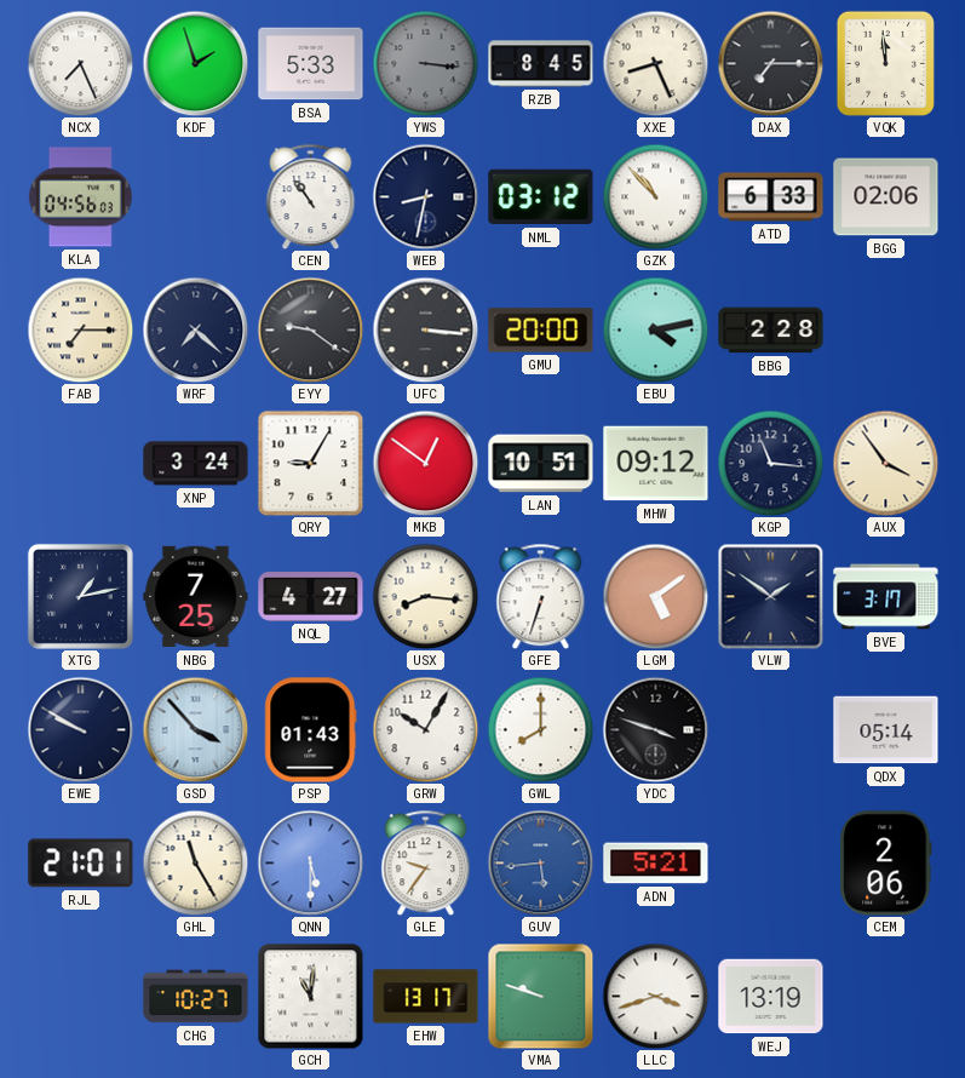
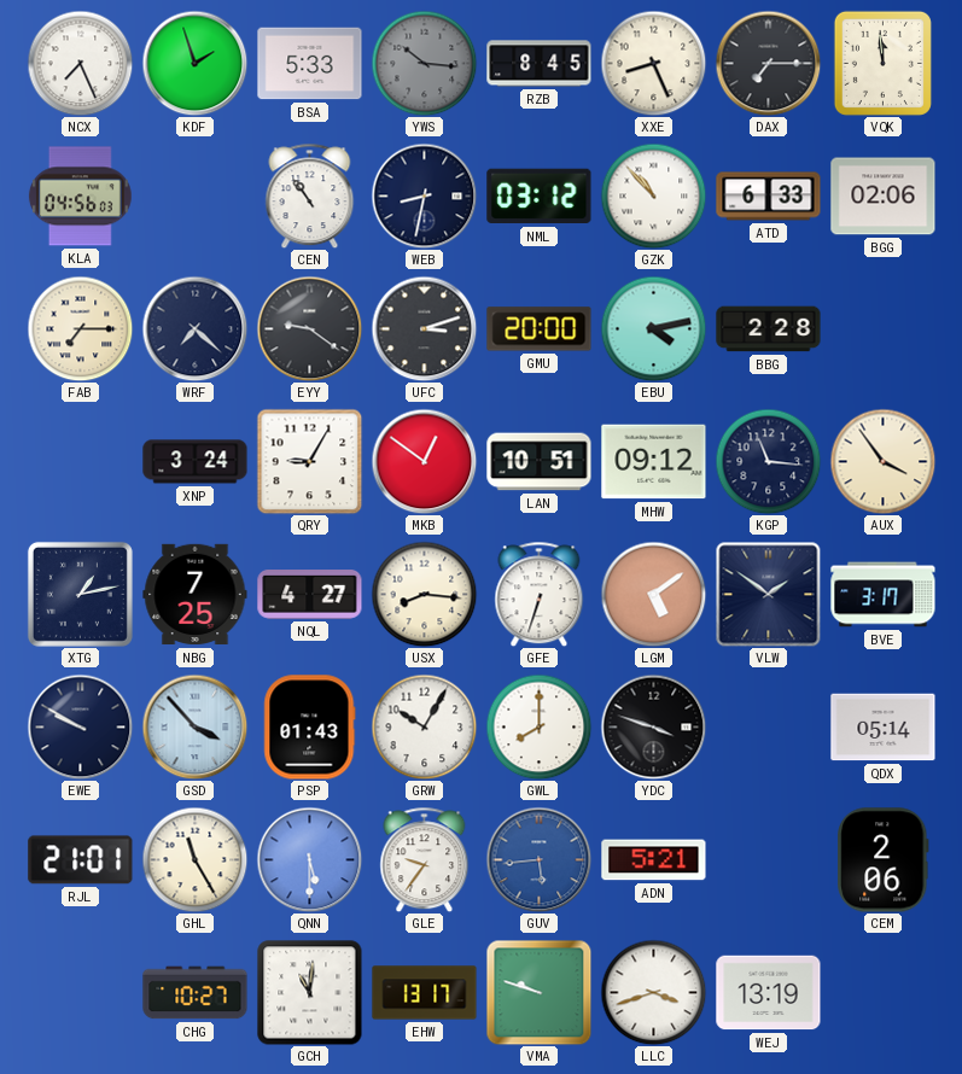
YWS: 3:16 -> 10:16 (424, 63)
UFC: 3:16 -> 3:12 (424, 328)
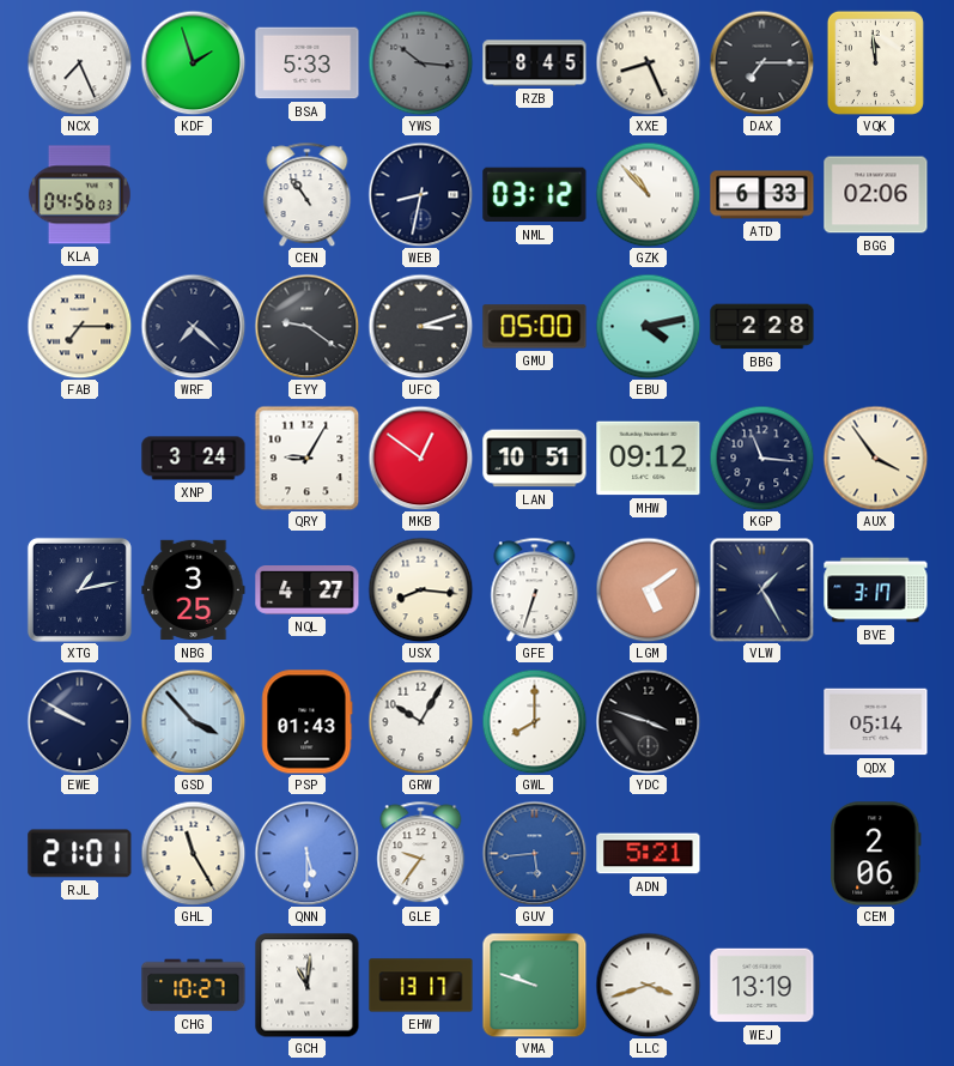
GMU: 20:00 -> 05:00 (535, 327)
NBG: 7:25 -> 3:25 (194, 590)
VLW: 1:51 -> 1:25 (761, 589)
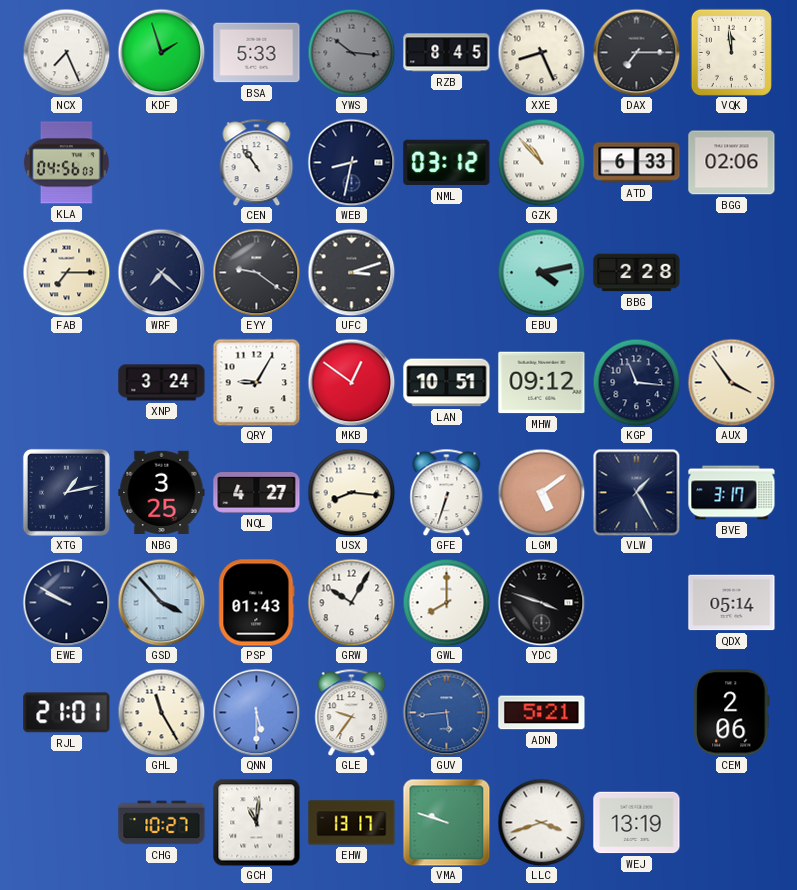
GMU: 05:00 -> none (535, 327)
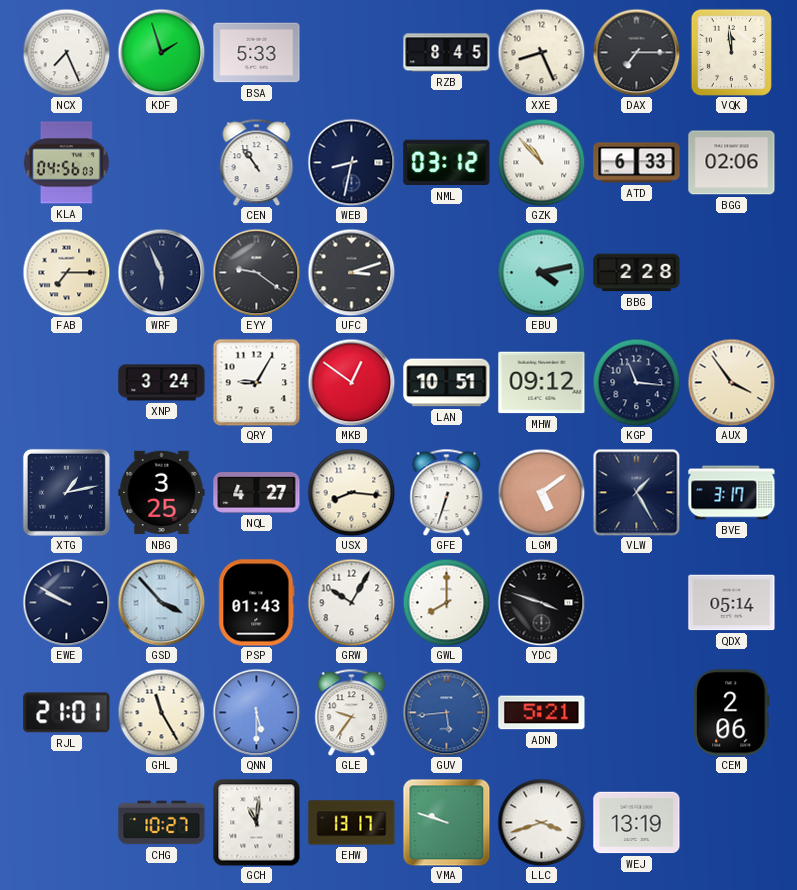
YWS: 10:16 -> none (351, 52)
WRF: 7:22 -> 5:56 (161, 272)
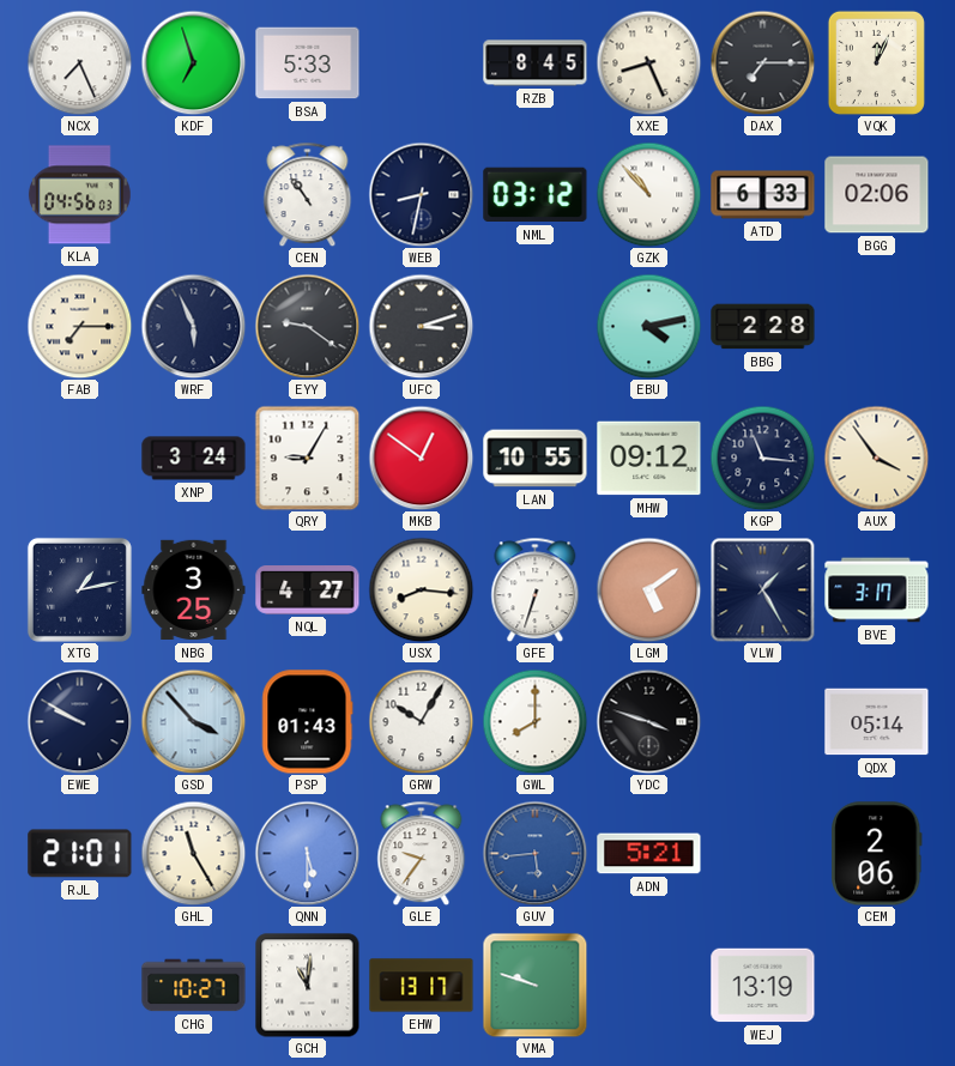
KDF: 1:57 -> 6:57 (193, 62)
VQK: 11:59 -> 12:04 (876, 62)
LAN: 10:51 -> 10:55 (536, 459)
LLC: 3:42 -> none (541, 822)
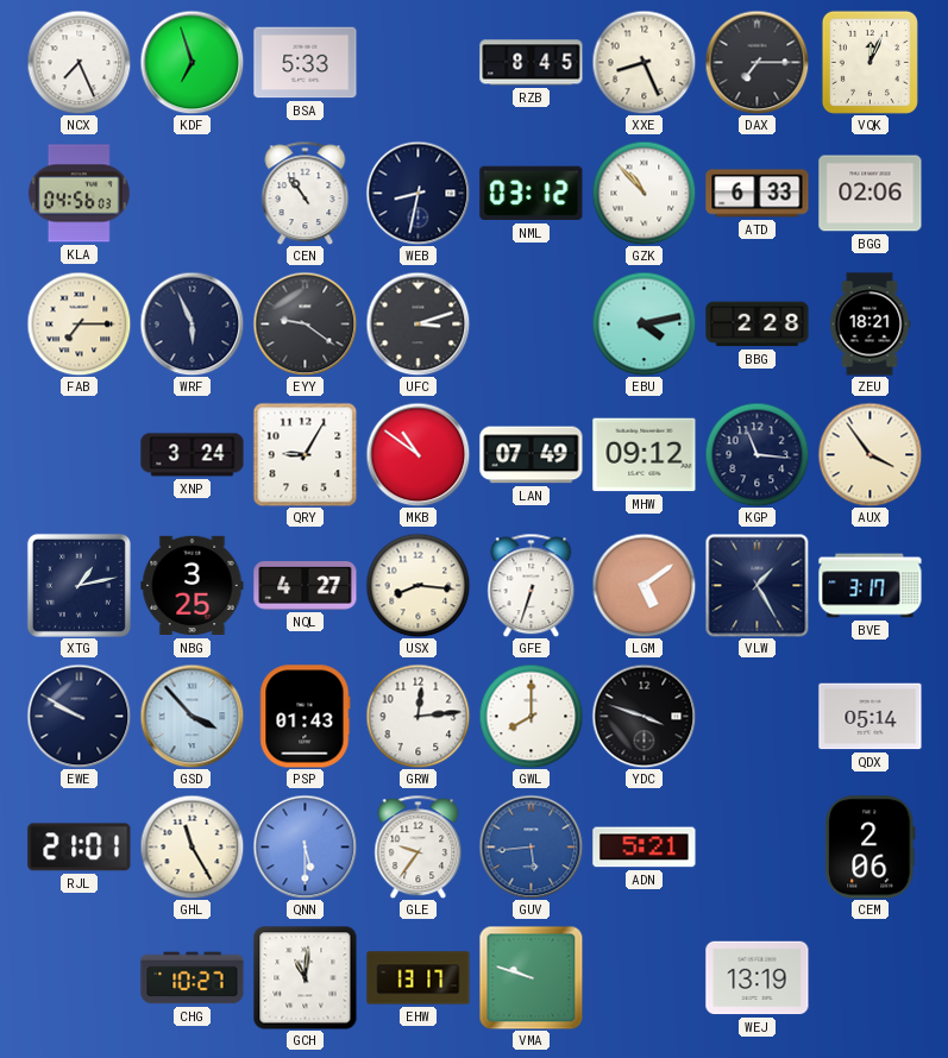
ZEU: none -> 18:21 (869, 325)
MKB: 12:51 -> 10:51 (418, 454)
LAN: 10:55 -> 07:49 (532, 455)
GRW: 10:05 -> 12:14 (418, 716)
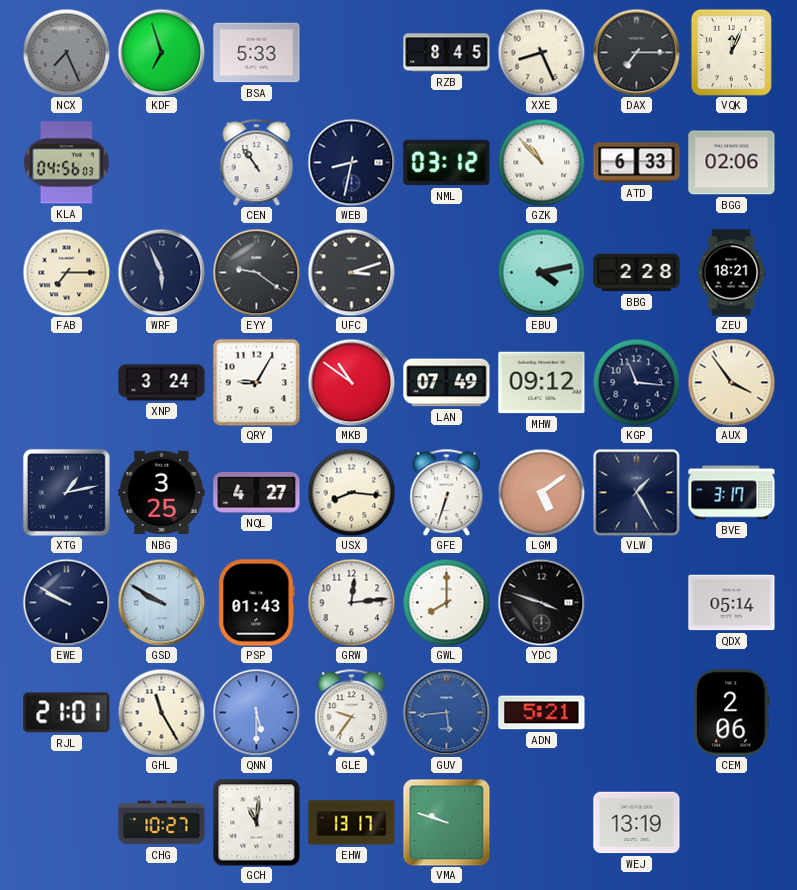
NCX dial: white -> grey (66, 52)
GSD: 3:53 -> 9:50 (161, 602)
